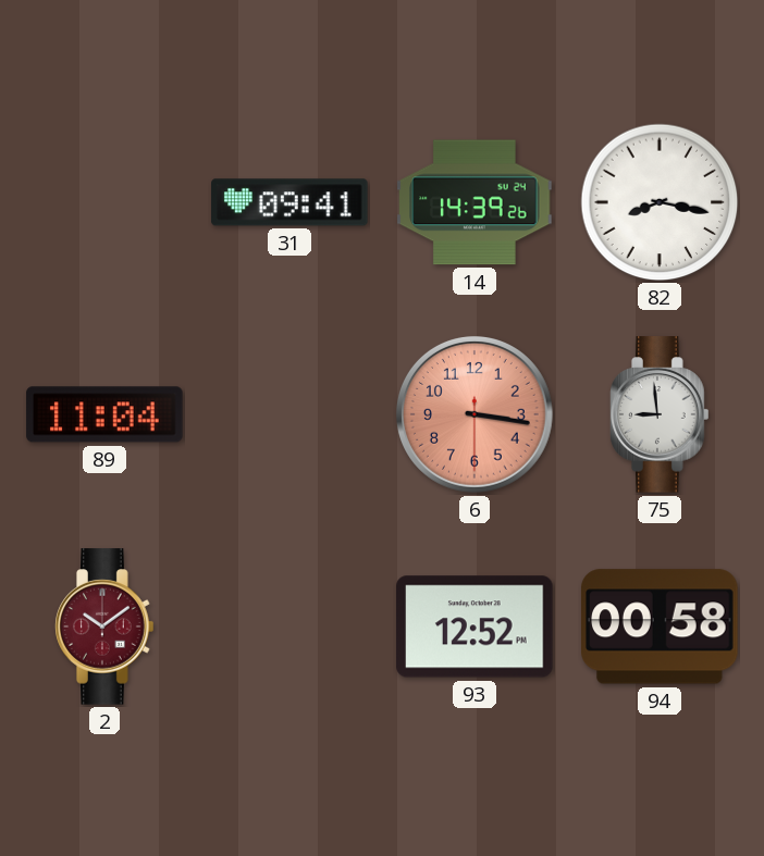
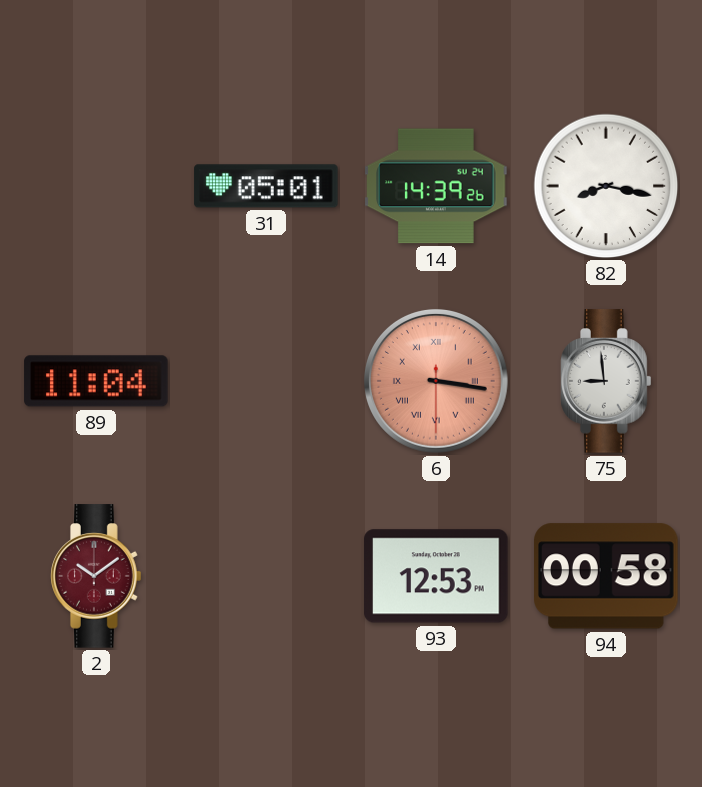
31: 09:41 -> 05:01 (266, 186)
6 numerals: Arabic -> Roman (436, 381)
93: 12:52 -> 12:53 (436, 576)
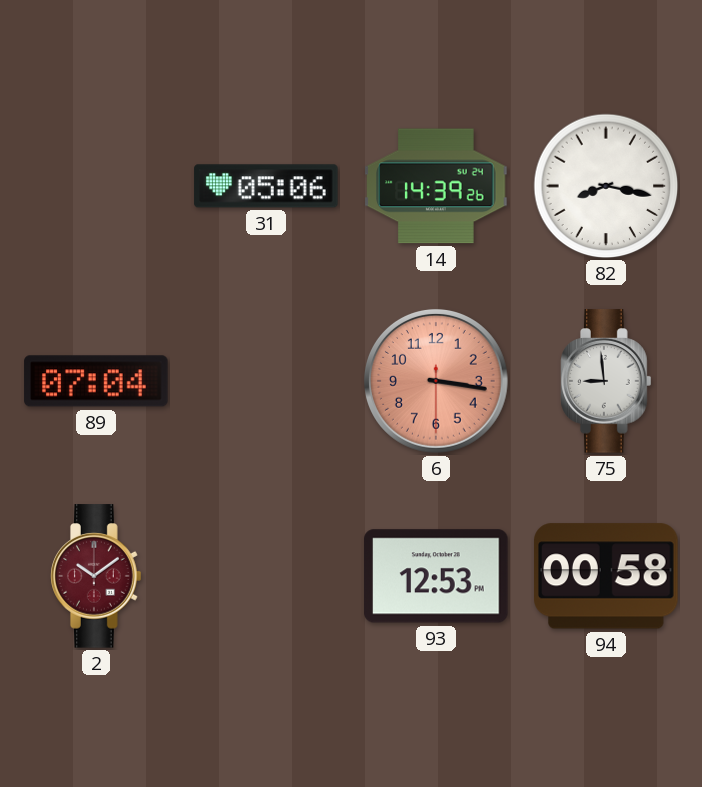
31: 05:01 -> 05:06 (266, 186)
89: 11:04 -> 07:04 (96, 381)
6 numerals: Roman -> Arabic (436, 381)
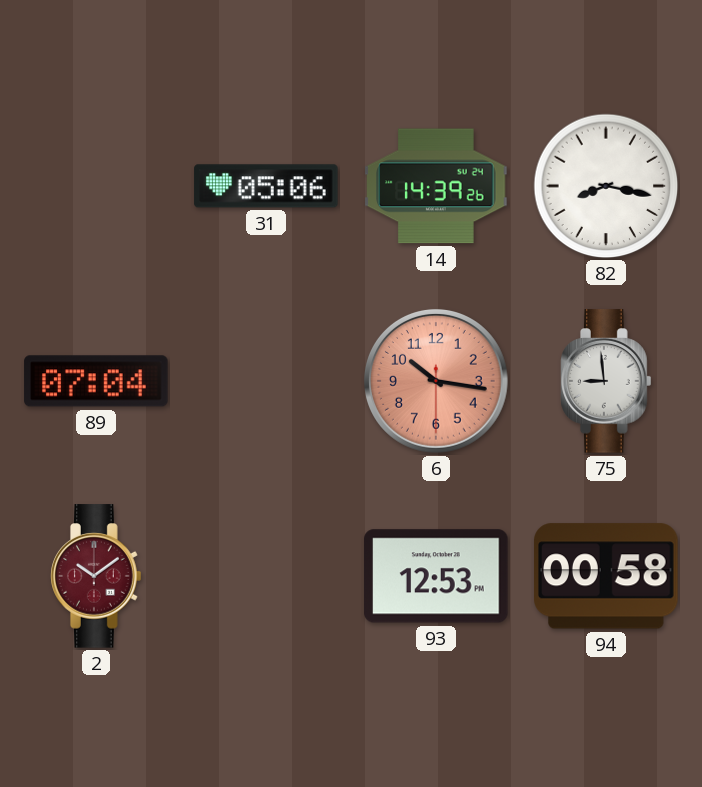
6: 3:16 -> 10:16 (436, 381)
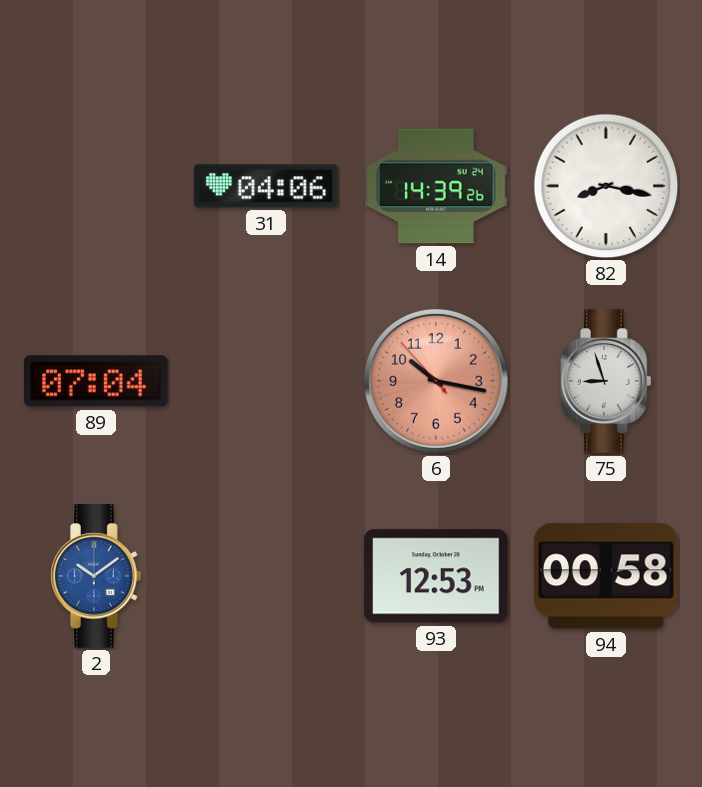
31: 05:06 -> 04:06 (266, 186)
6: 10:16:30 -> 10:16:53 (436, 381)
75: 8:59 -> 8:57 (606, 381)
2 dial: burgundy -> blue (96, 576)
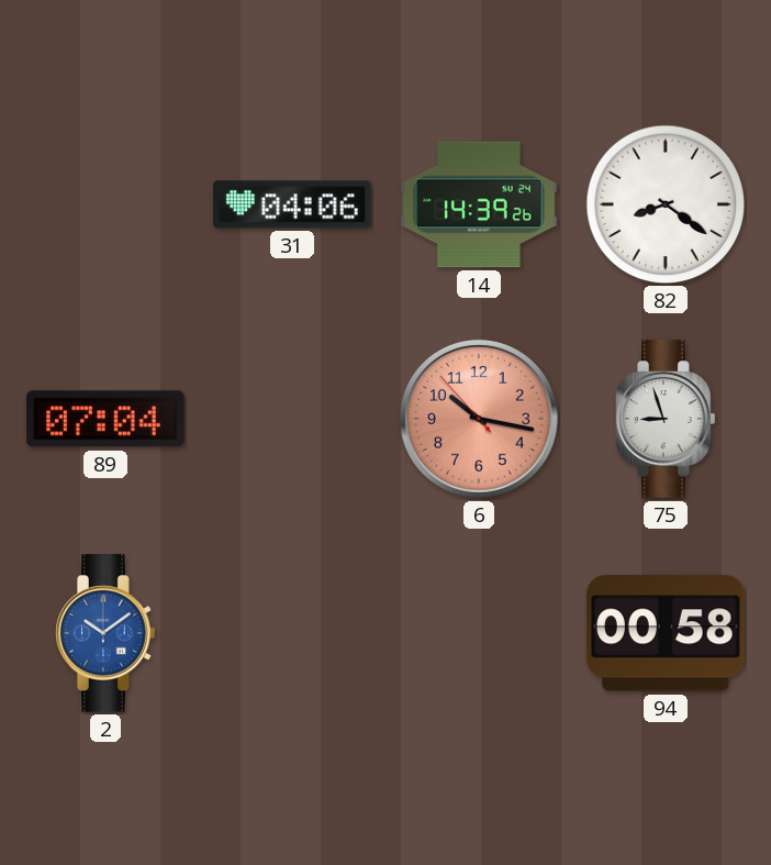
82: 8:17 -> 8:21 (666, 204)
93: 12:53 -> none (436, 576)
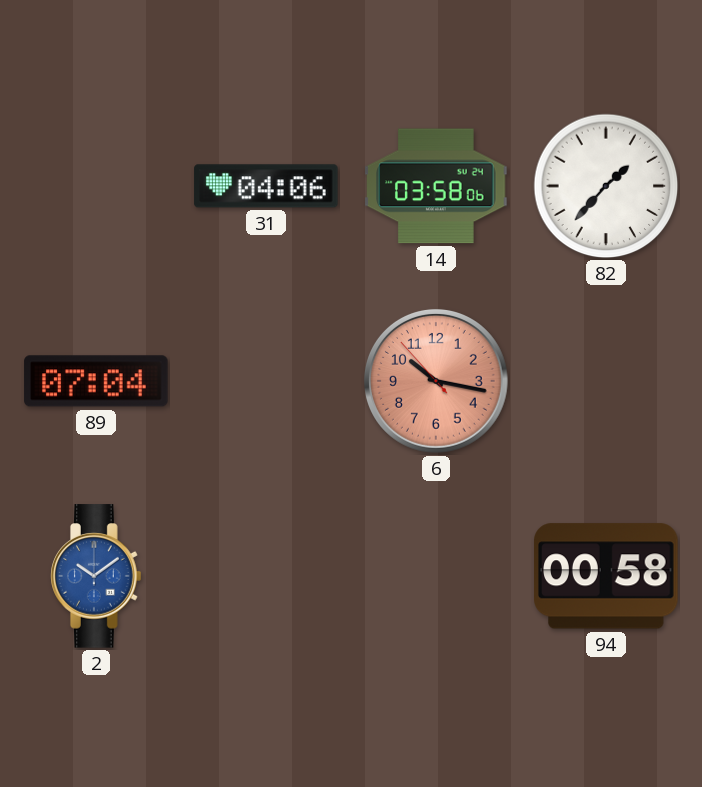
14: 14:39 -> 03:58 (436, 186)
82: 8:21 -> 1:37 (606, 186)
75: 8:57 -> none (666, 419)
